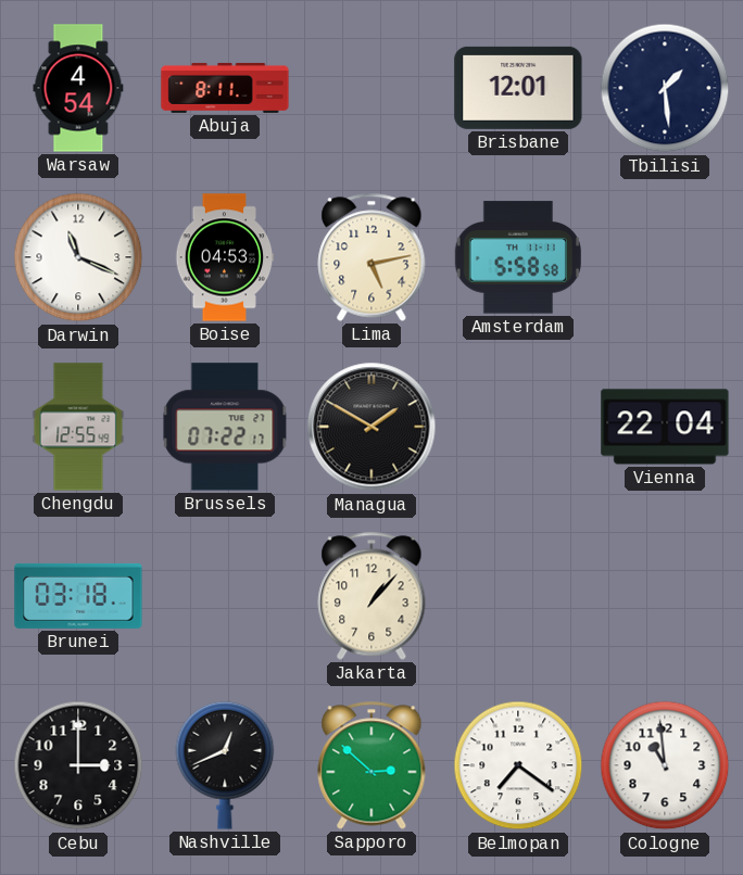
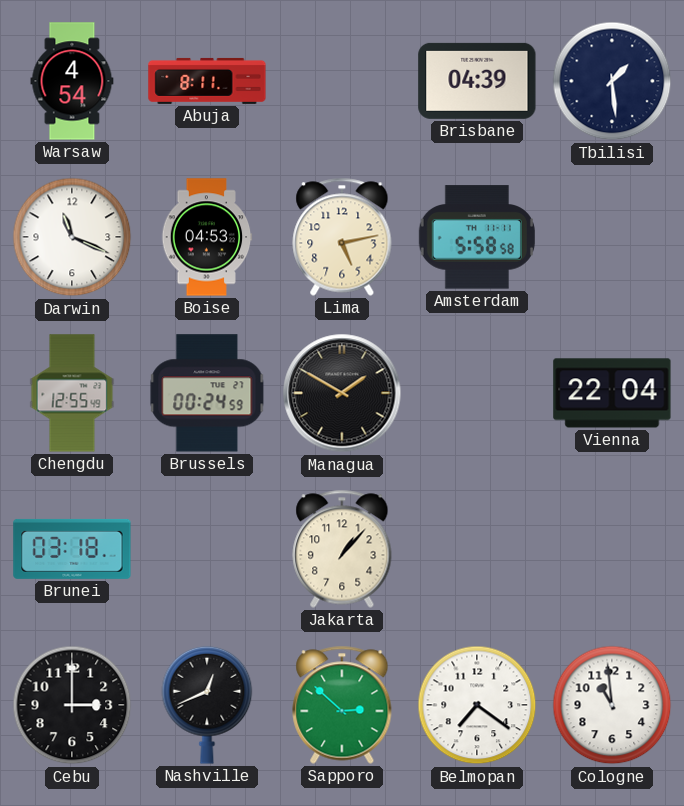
Brisbane: 12:01 -> 04:39 (477, 81)
Brussels: 07:22 -> 00:24 (207, 393)
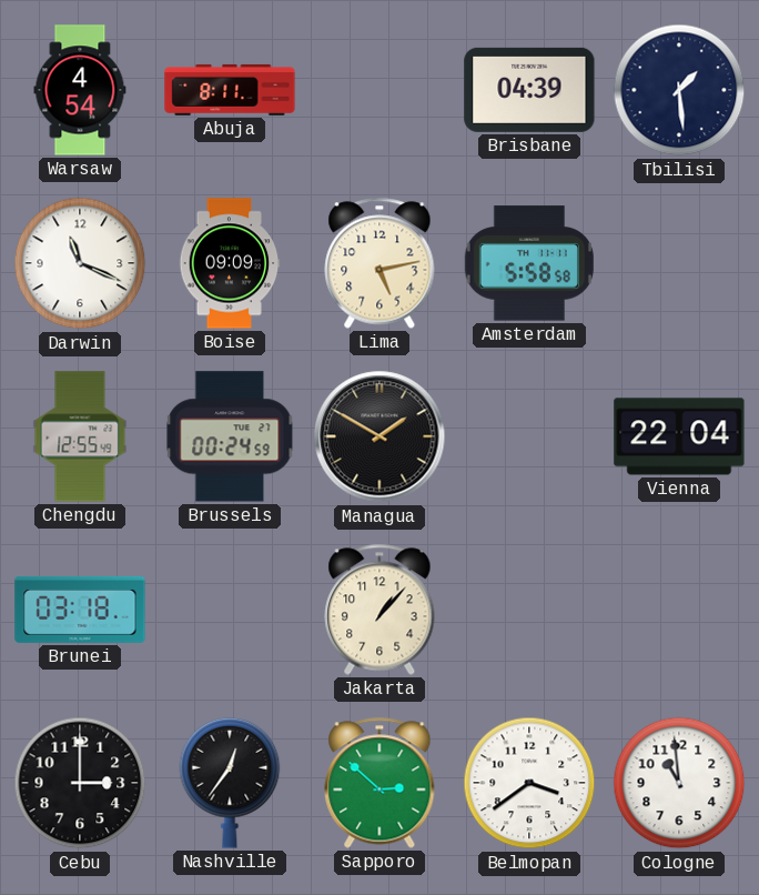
Boise: 04:53 -> 09:09 (230, 263)
Nashville: 12:41 -> 12:36 (230, 783)
Belmopan: 7:21 -> 3:39 (529, 783)
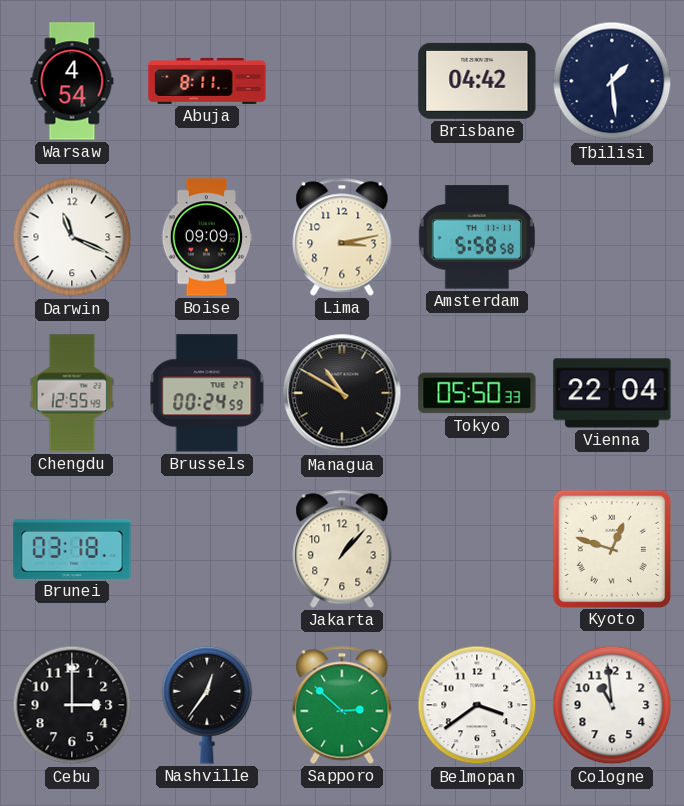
Brisbane: 04:39 -> 04:42 (477, 81)
Lima: 5:13 -> 3:13 (342, 237)
Managua: 1:50 -> 10:50 (342, 393)
Tokyo: none -> 05:50 (477, 393)
Kyoto: none -> 12:48 (611, 548)
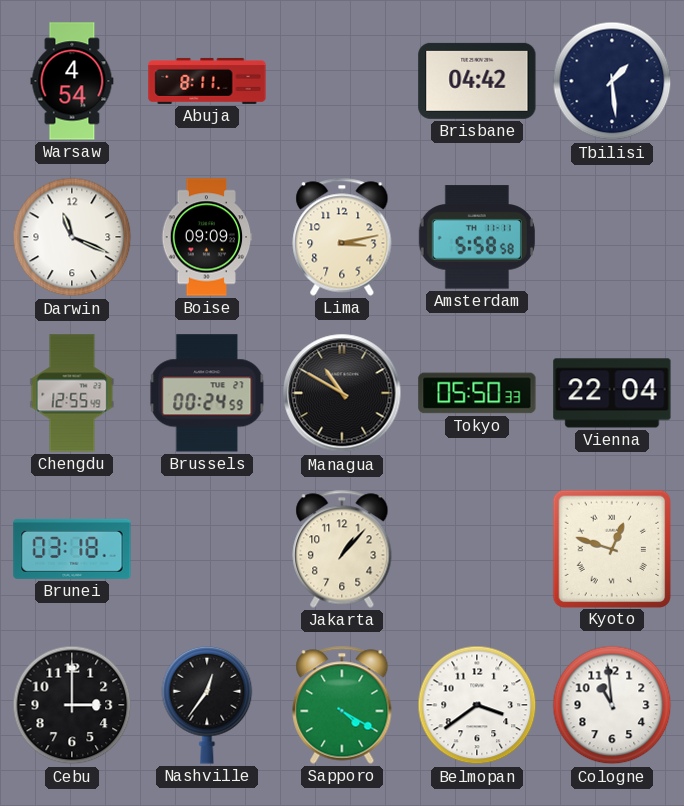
Sapporo: 2:52 -> 4:20 (342, 705)
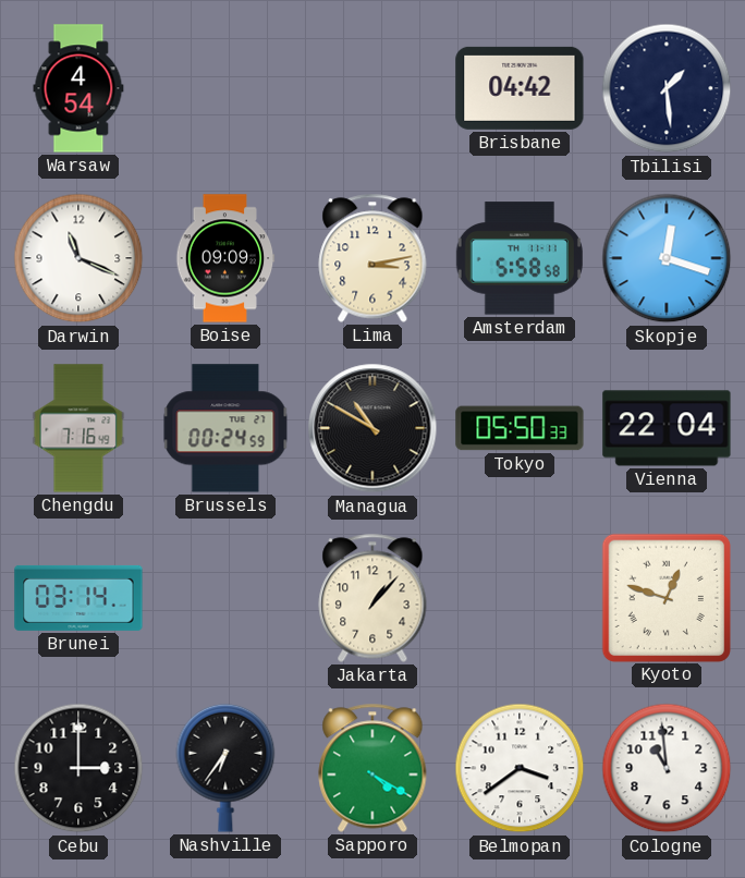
Abuja: 8:11 -> none (207, 81)
Skopje: none -> 12:18 (667, 258)
Chengdu: 12:55 -> 7:16 (78, 428)
Brunei: 03:18 -> 03:14 (78, 598)
Nashville: 12:36 -> 6:36 (225, 768)
